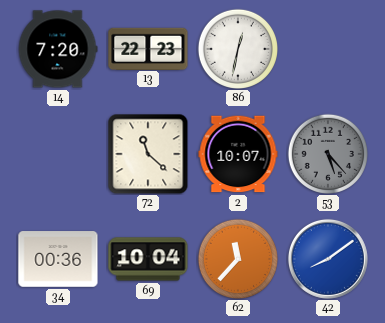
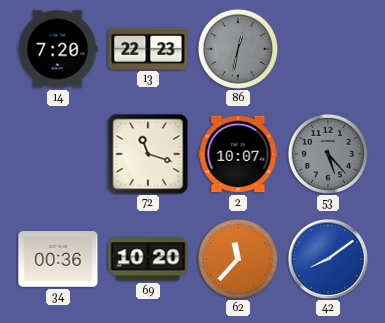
86 dial: white -> grey (237, 48)
72: 11:22 -> 11:18 (148, 154)
69: 10:04 -> 10:20 (148, 259)
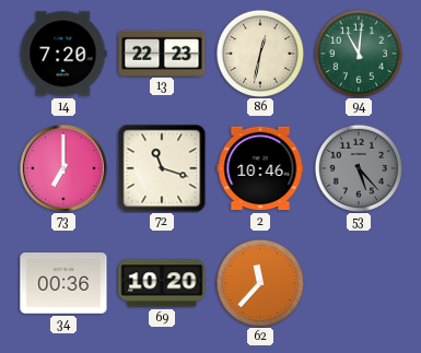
86 dial: grey -> cream (259, 52)
94: none -> 11:01 (358, 52)
73: none -> 7:00 (63, 168)
2: 10:07 -> 10:46 (260, 168)
42: 8:09 -> none (328, 259)
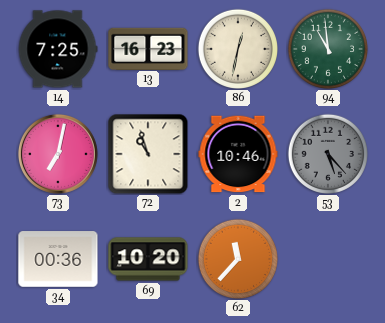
14: 7:20 -> 7:25 (58, 49)
13: 22:23 -> 16:23 (148, 48)
94: 11:01 -> 10:59 (327, 48)
73: 7:00 -> 7:02 (58, 154)
72: 11:18 -> 10:57 (148, 154)
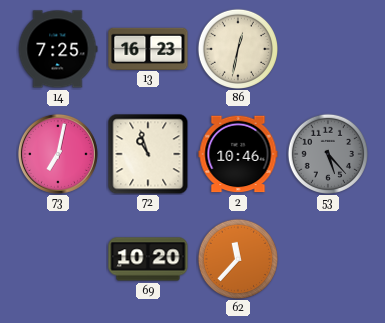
94: 10:59 -> none (327, 48)
34: 00:36 -> none (58, 259)
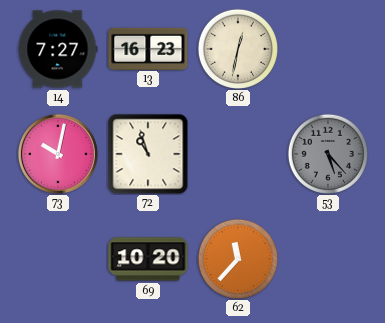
14: 7:25 -> 7:27 (58, 49)
73: 7:02 -> 10:02 (58, 154)
2: 10:46 -> none (238, 154)
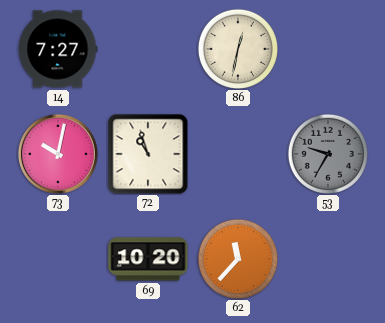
13: 16:23 -> none (148, 48)
53: 5:23 -> 9:35 (327, 153)
